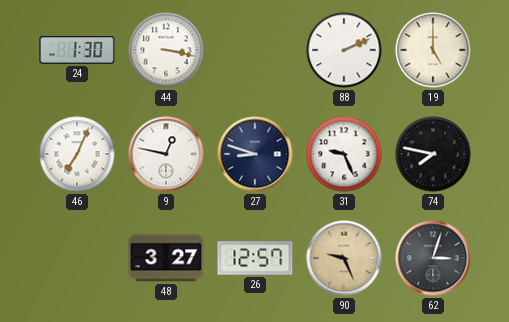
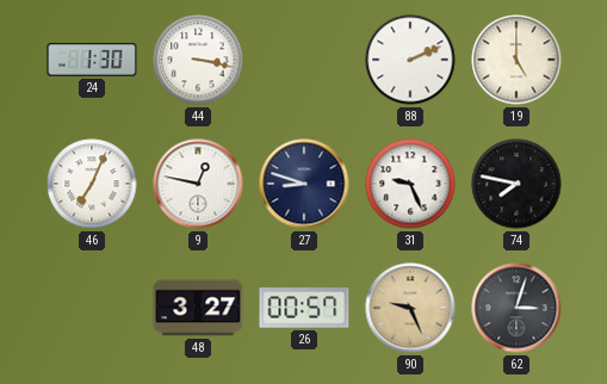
26: 12:57 -> 00:57 (304, 308)
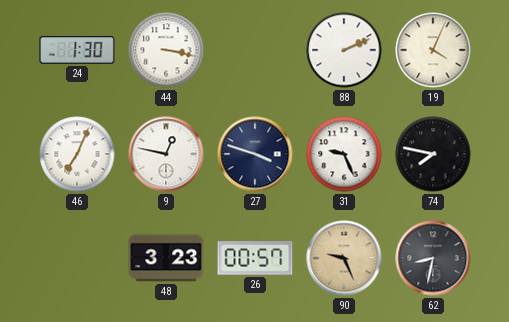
19: 5:00 -> 4:04 (433, 50)
27: 8:48 -> 3:48 (255, 154)
48: 3:27 -> 3:23 (166, 258)
62: 3:03 -> 8:32 (433, 258)
